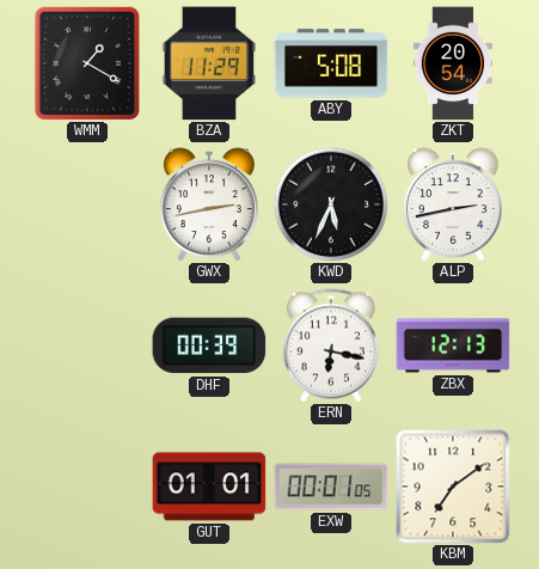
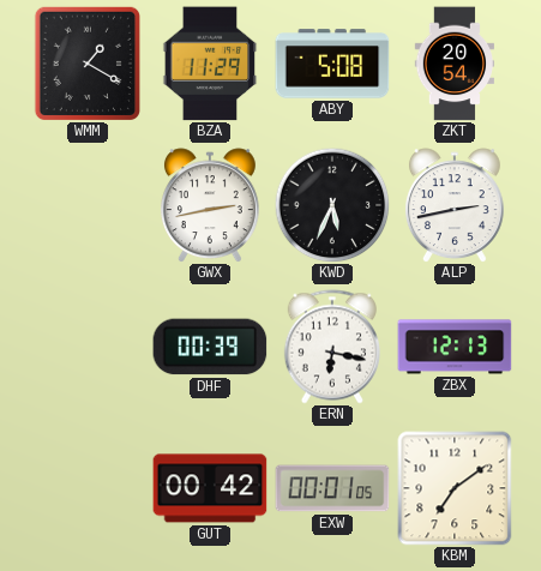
GUT: 01:01 -> 00:42 (210, 488)
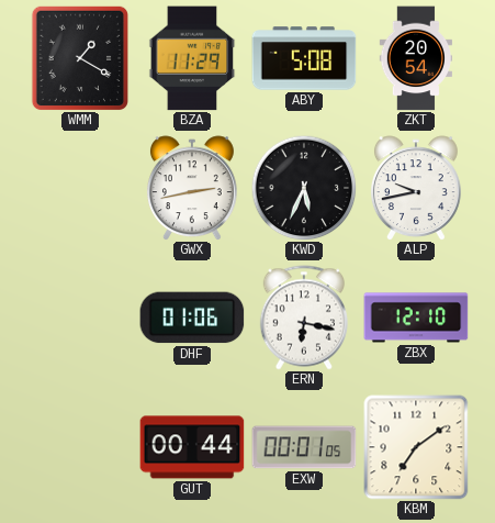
ALP: 2:43 -> 9:43 (416, 188)
DHF: 00:39 -> 01:06 (192, 318)
ZBX: 12:13 -> 12:10 (416, 318)
GUT: 00:42 -> 00:44 (192, 447)
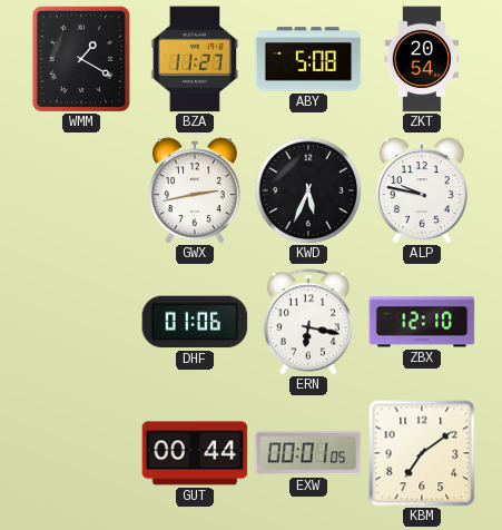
BZA: 11:29 -> 11:27 (195, 59)
ALP: 9:43 -> 9:47 (422, 190)
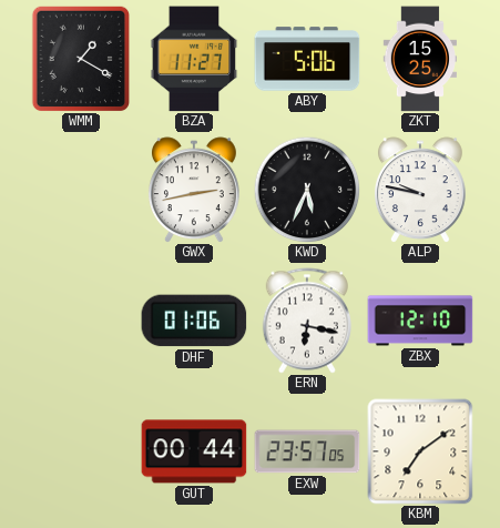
ABY: 5:08 -> 5:06 (307, 59)
ZKT: 20:54 -> 15:25 (420, 59)
EXW: 00:01 -> 23:57 (307, 451)
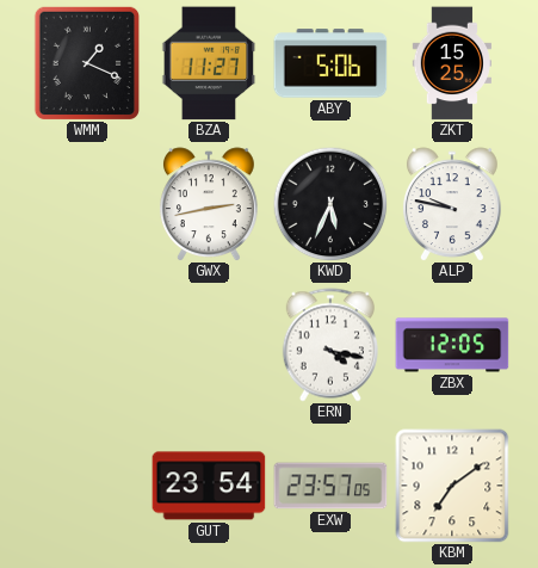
WMM: 1:20 -> 1:19 (86, 62)
DHF: 01:06 -> none (194, 321)
ERN: 6:17 -> 4:17 (329, 345)
ZBX: 12:10 -> 12:05 (452, 345)
GUT: 00:44 -> 23:54 (209, 486)
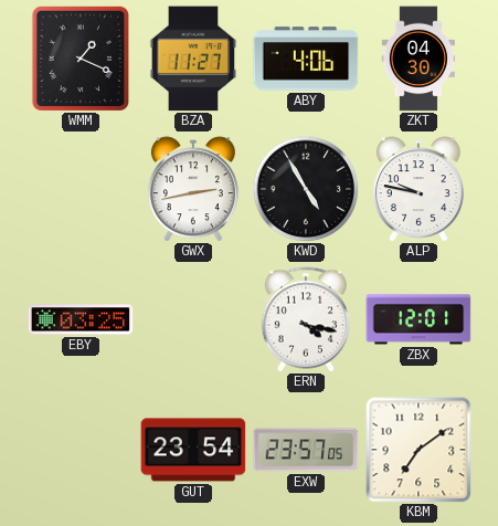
ABY: 5:06 -> 4:06 (306, 59)
ZKT: 15:25 -> 04:30 (418, 59)
KWD: 5:34 -> 4:55 (306, 189)
EBY: none -> 03:25 (81, 319)
ZBX: 12:05 -> 12:01 (418, 319)
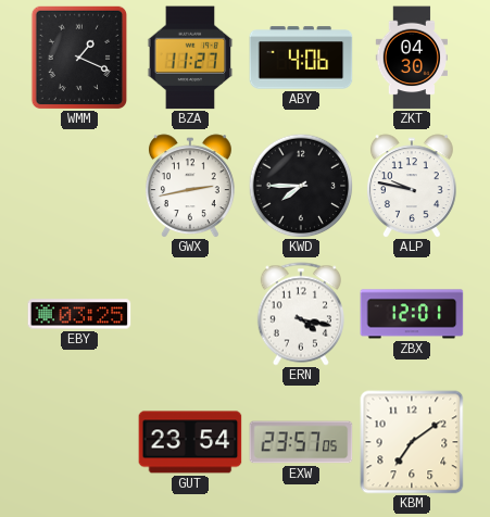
KWD: 4:55 -> 7:45 (301, 186)
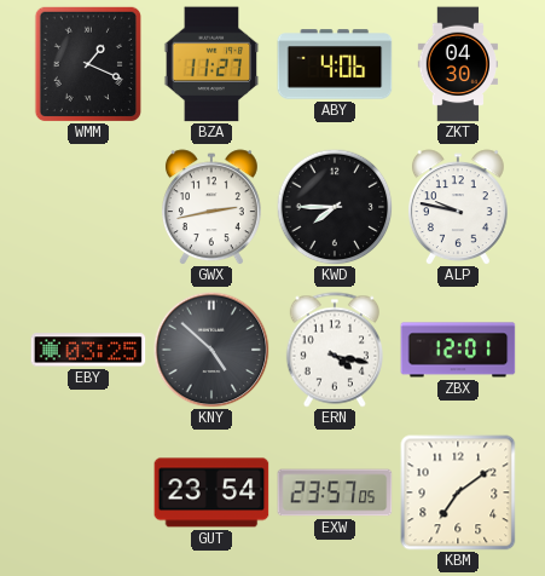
KNY: none -> 4:52 (211, 350)
